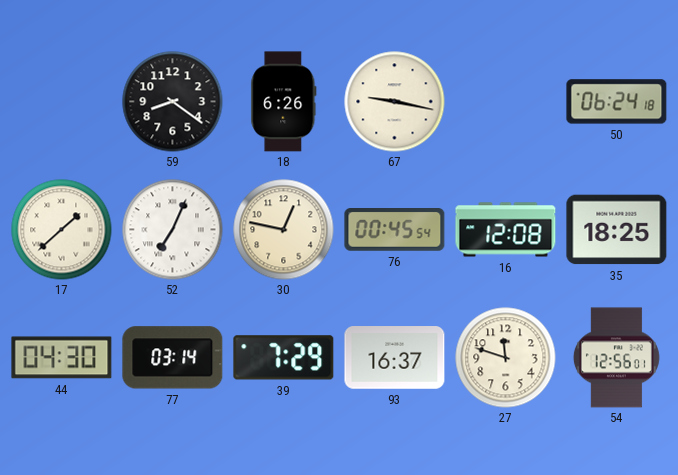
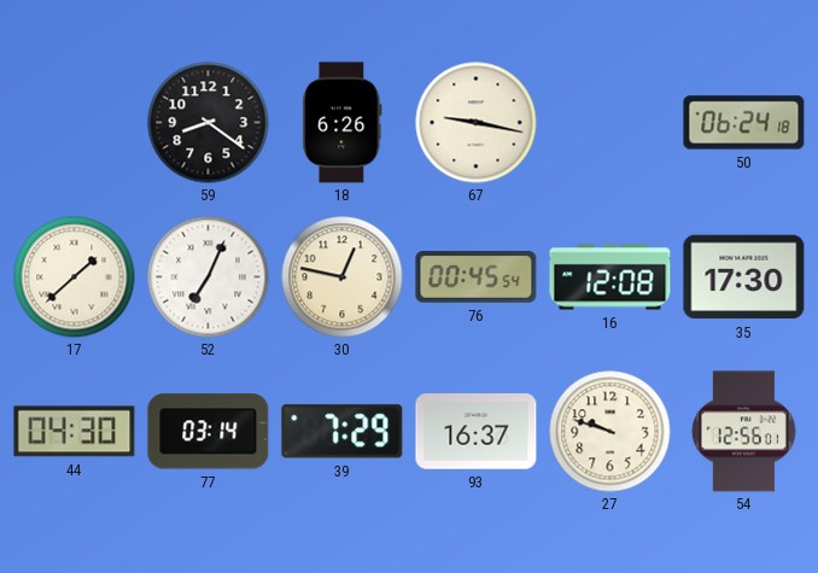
35: 18:25 -> 17:30 (744, 277)
27: 11:48 -> 9:48 (610, 432)
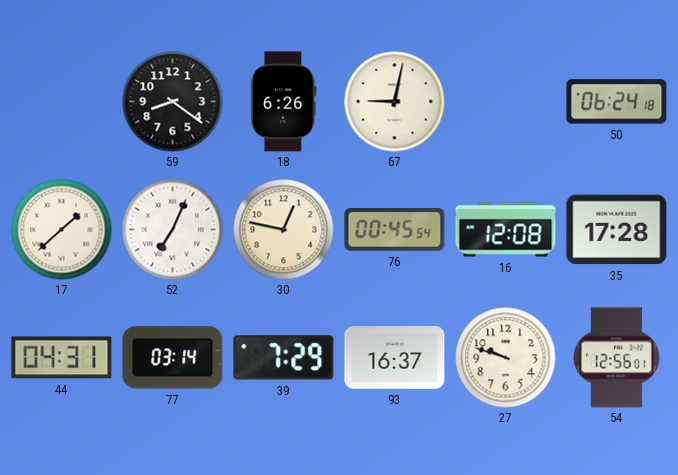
67: 9:17 -> 9:02 (395, 102)
35: 17:30 -> 17:28 (617, 230)
44: 04:30 -> 04:31 (62, 358)
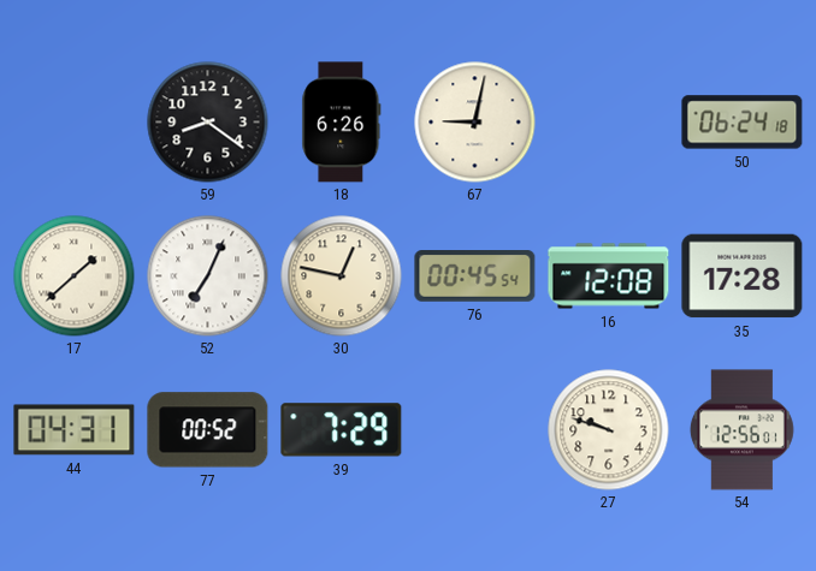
77: 03:14 -> 00:52 (208, 430)
93: 16:37 -> none (395, 358)
